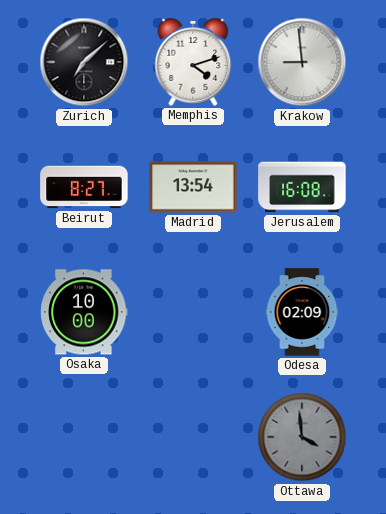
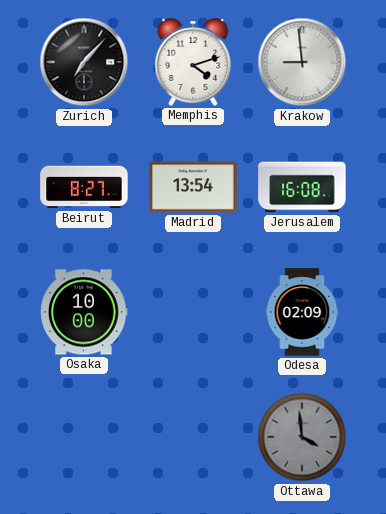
Zurich: 7:08 -> 7:07 (84, 62)
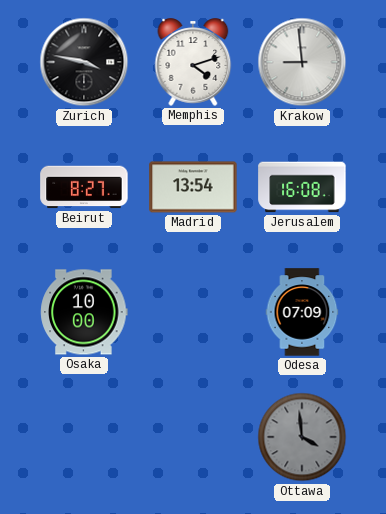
Zurich: 7:07 -> 3:47 (84, 62)
Odesa: 02:09 -> 07:09 (302, 312)
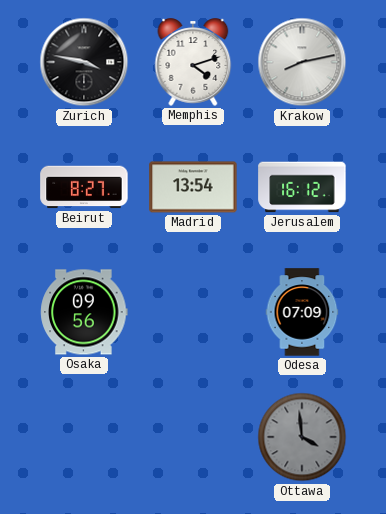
Krakow: 8:59 -> 8:13 (302, 62)
Jerusalem: 16:08 -> 16:12 (302, 187)
Osaka: 10:00 -> 09:56 (84, 312)
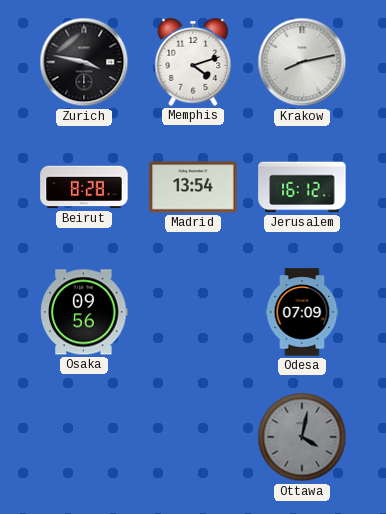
Beirut: 8:27 -> 8:28 (84, 187)
Ottawa: 3:59 -> 4:02 (302, 437)
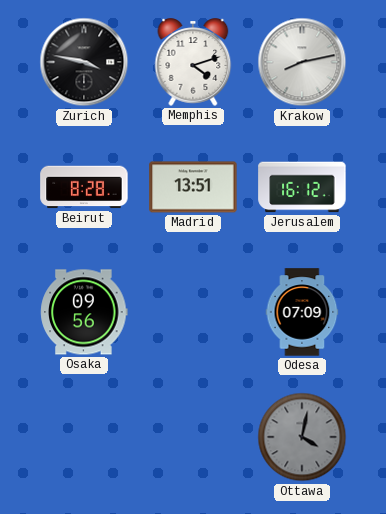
Madrid: 13:54 -> 13:51 (193, 187)
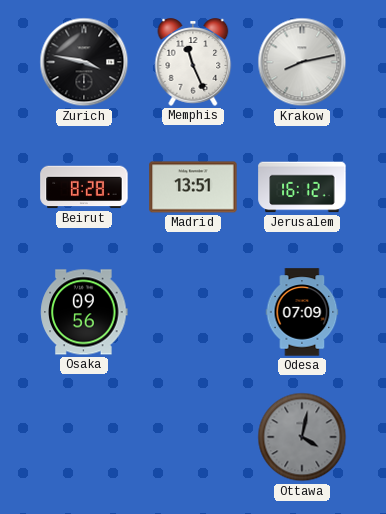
Memphis: 4:12 -> 11:26 (193, 62)
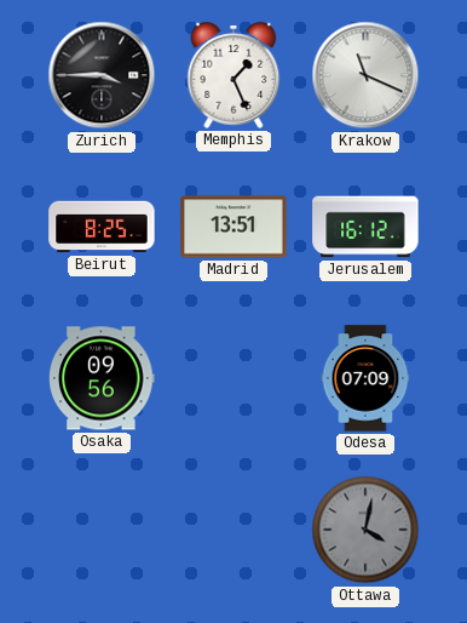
Zurich: 3:47 -> 3:45 (102, 75)
Memphis: 11:26 -> 1:26 (234, 75)
Krakow: 8:13 -> 11:19 (365, 75)
Beirut: 8:28 -> 8:25 (102, 227)
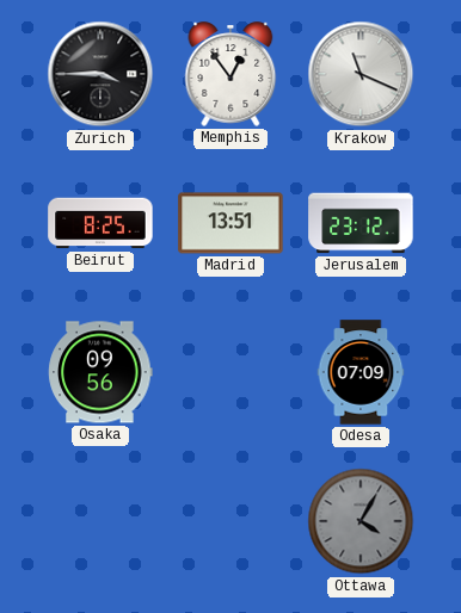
Memphis: 1:26 -> 12:54 (230, 74)
Jerusalem: 16:12 -> 23:12 (361, 223)
Ottawa: 4:02 -> 4:05 (361, 521)
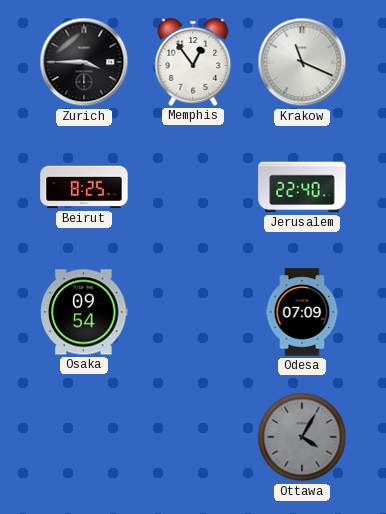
Madrid: 13:51 -> none (230, 223)
Jerusalem: 23:12 -> 22:40 (302, 187)
Osaka: 09:56 -> 09:54 (84, 312)
